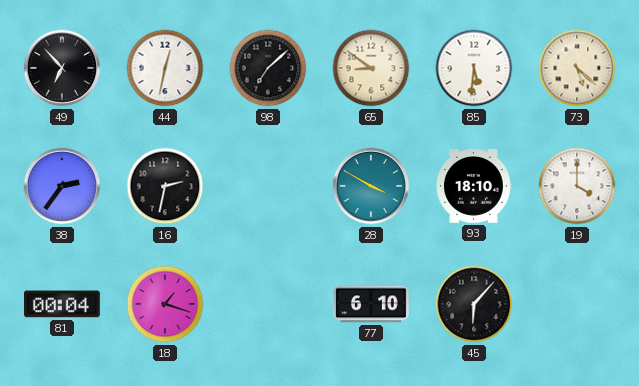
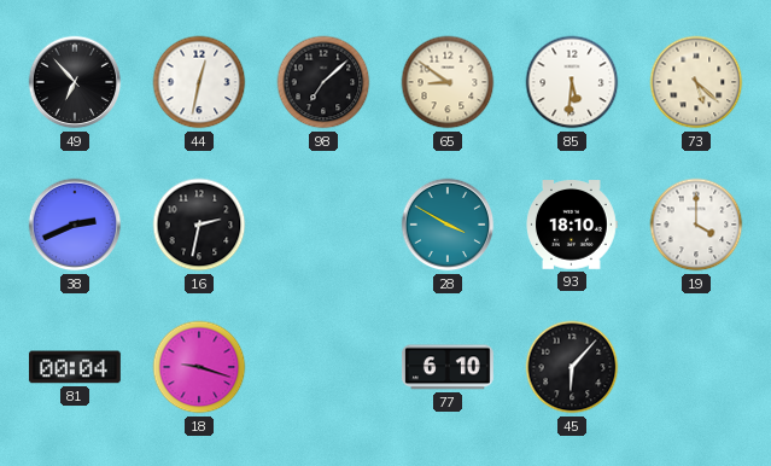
38: 2:36 -> 2:41 (75, 225)
18: 1:18 -> 9:18 (199, 367)
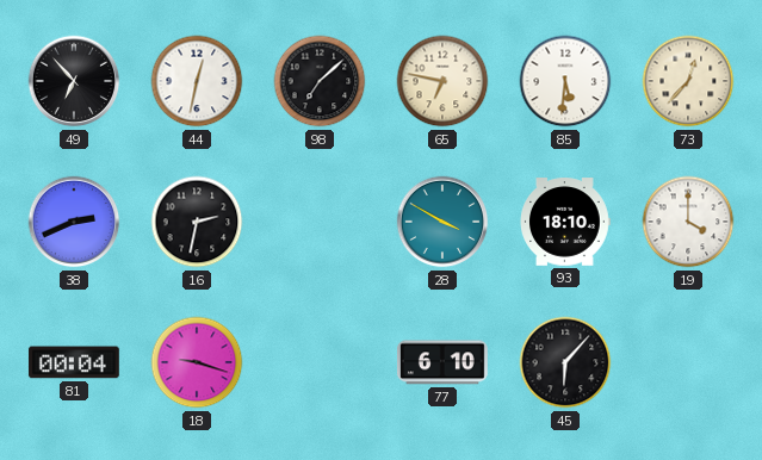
65: 8:51 -> 6:47 (442, 81)
73: 5:22 -> 12:37 (688, 81)
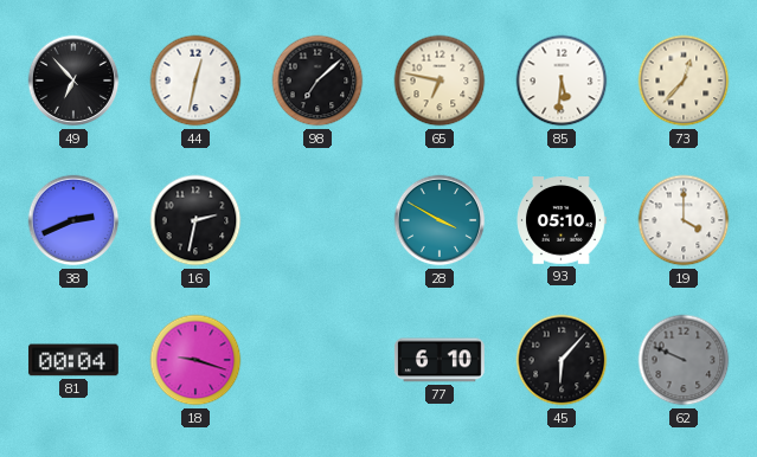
93: 18:10 -> 05:10 (562, 220)
62: none -> 9:49 (684, 360)
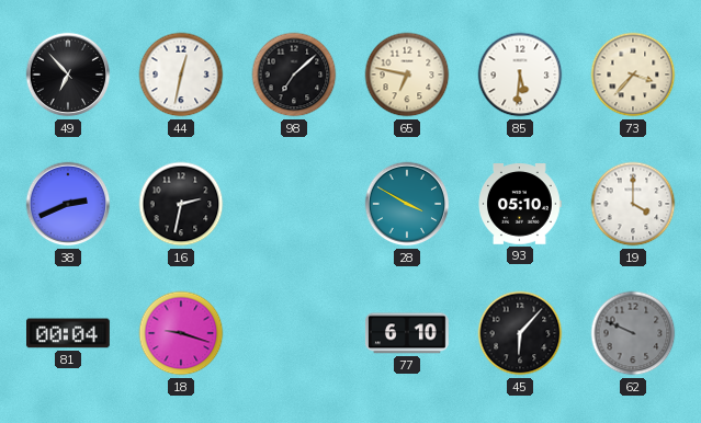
73: 12:37 -> 3:37 (633, 75)
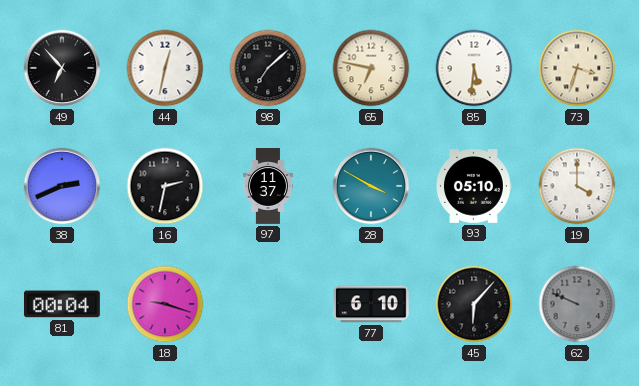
73: 3:37 -> 3:33 (577, 68)
97: none -> 11:37 (268, 187)
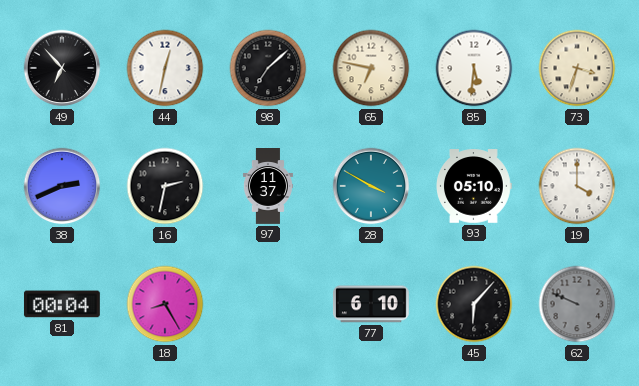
18: 9:18 -> 8:25 (165, 304)
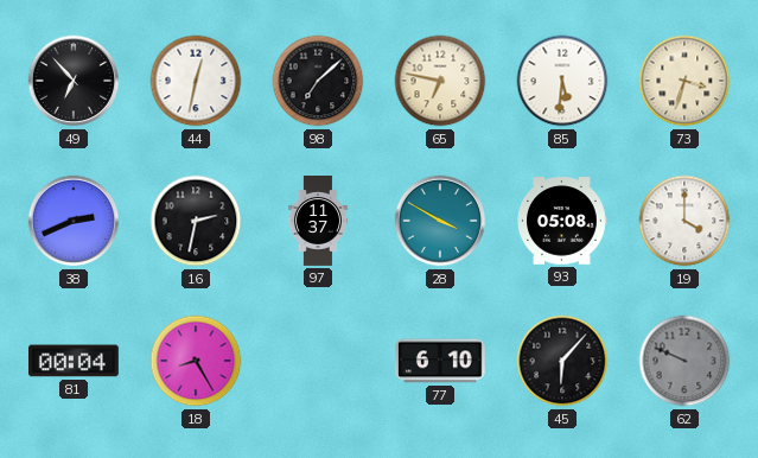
93: 05:10 -> 05:08 (562, 221)
